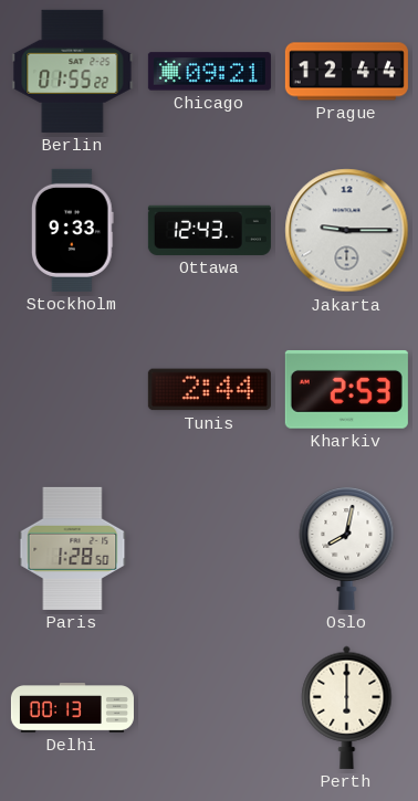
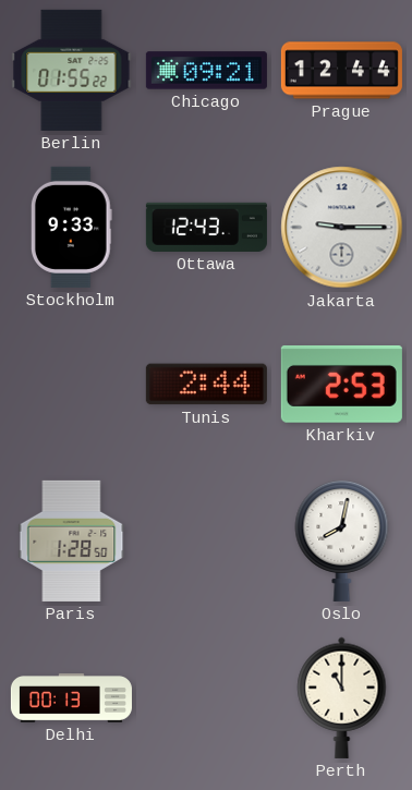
Perth: 6:00 -> 11:00 (342, 697)
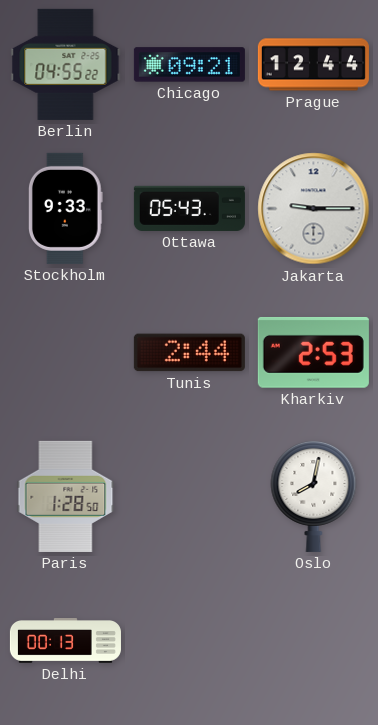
Berlin: 01:55 -> 04:55 (66, 64)
Ottawa: 12:43 -> 05:43 (189, 208)
Perth: 11:00 -> none (342, 697)
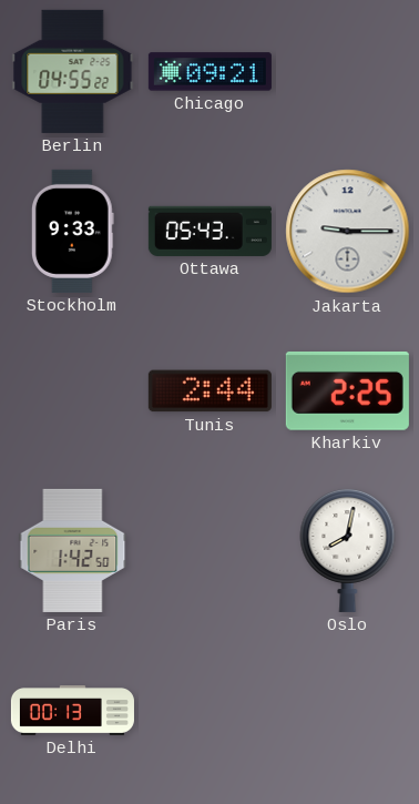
Prague: 12:44 -> none (313, 65)
Kharkiv: 2:53 -> 2:25 (347, 391)
Paris: 1:28 -> 1:42 (73, 550)
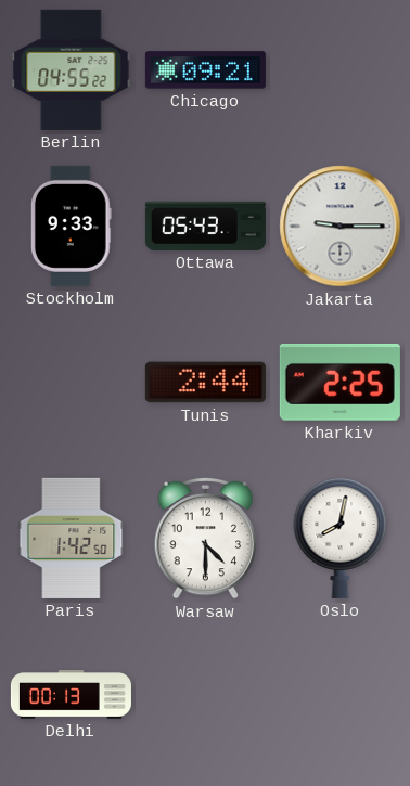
Warsaw: none -> 4:30 (206, 538)
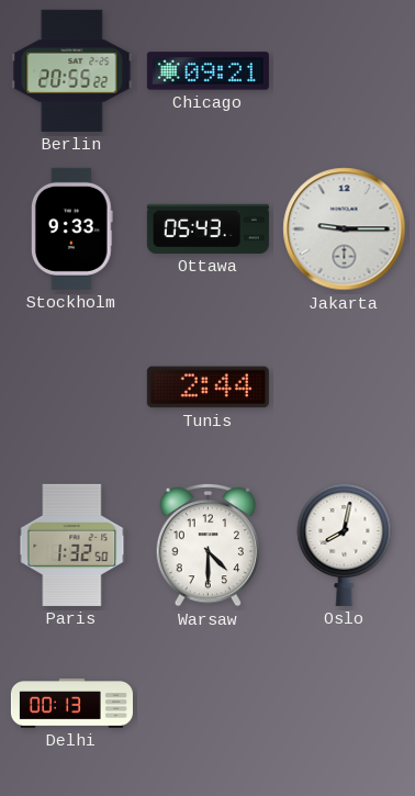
Berlin: 04:55 -> 20:55 (72, 70)
Kharkiv: 2:25 -> none (339, 383)
Paris: 1:42 -> 1:32 (72, 545)
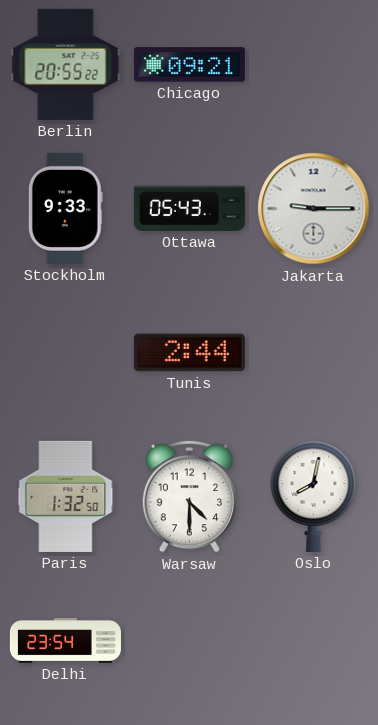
Delhi: 00:13 -> 23:54 (65, 641)
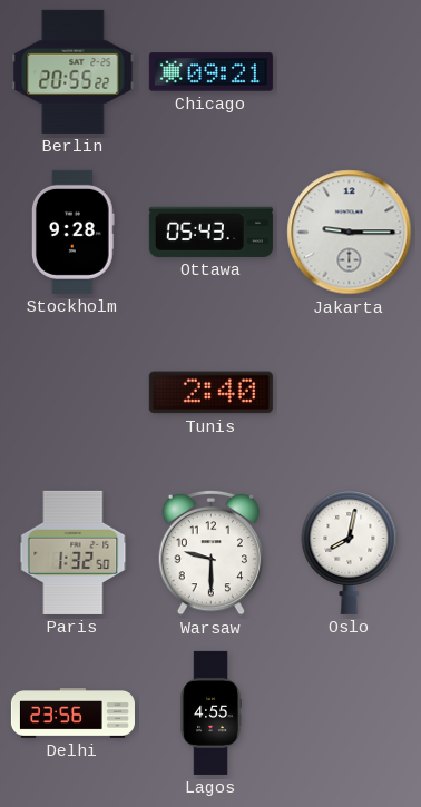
Stockholm: 9:33 -> 9:28 (72, 232)
Tunis: 2:44 -> 2:40 (210, 393)
Warsaw: 4:30 -> 9:30 (212, 552)
Delhi: 23:54 -> 23:56 (72, 713)
Lagos: none -> 4:55 (210, 712)
